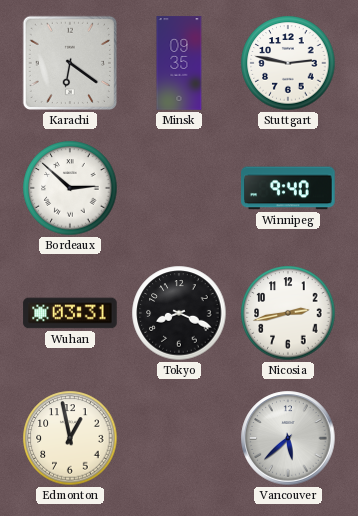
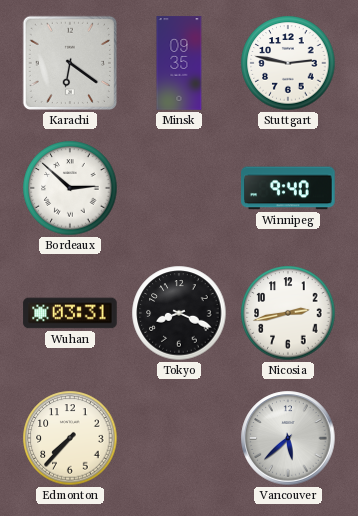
Edmonton: 12:58 -> 7:37 (70, 438)
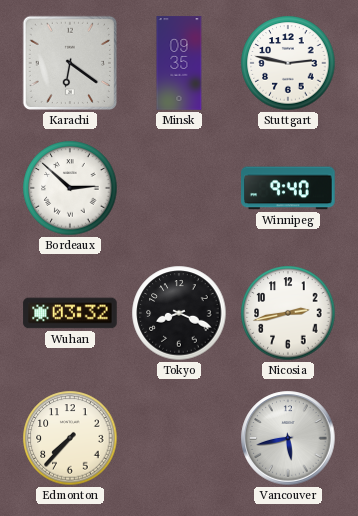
Wuhan: 03:31 -> 03:32 (70, 313)
Vancouver: 5:38 -> 5:43 (288, 438)
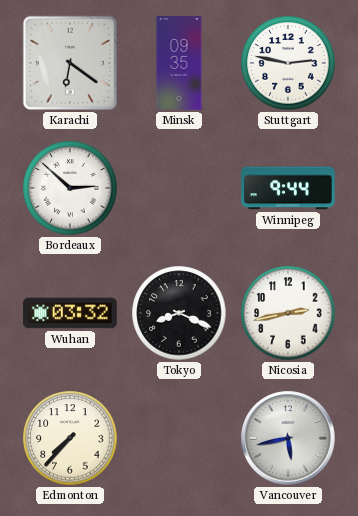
Winnipeg: 9:40 -> 9:44 (288, 188)
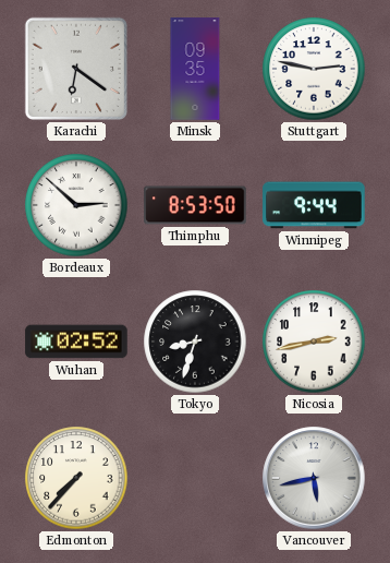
Thimphu: none -> 8:53 (195, 205)
Wuhan: 03:32 -> 02:52 (76, 342)
Tokyo: 8:19 -> 8:33 (195, 342)
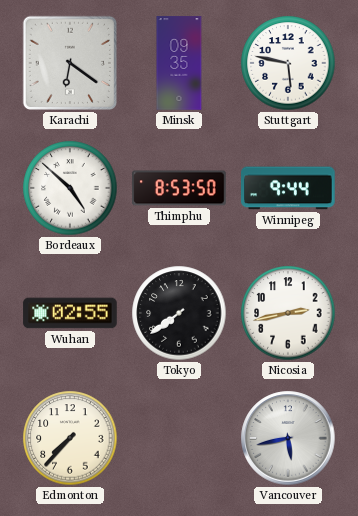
Stuttgart: 2:47 -> 5:47 (288, 63)
Bordeaux: 2:52 -> 4:52 (70, 188)
Wuhan: 02:52 -> 02:55 (70, 313)
Tokyo: 8:33 -> 7:39 (179, 313)
